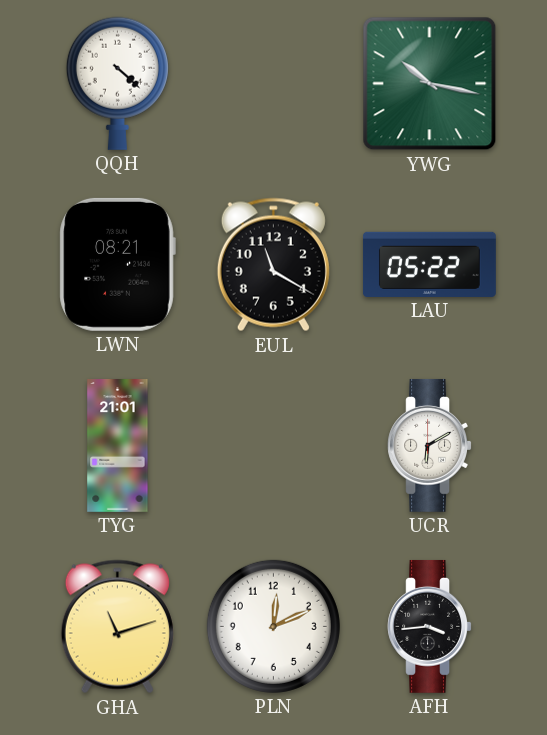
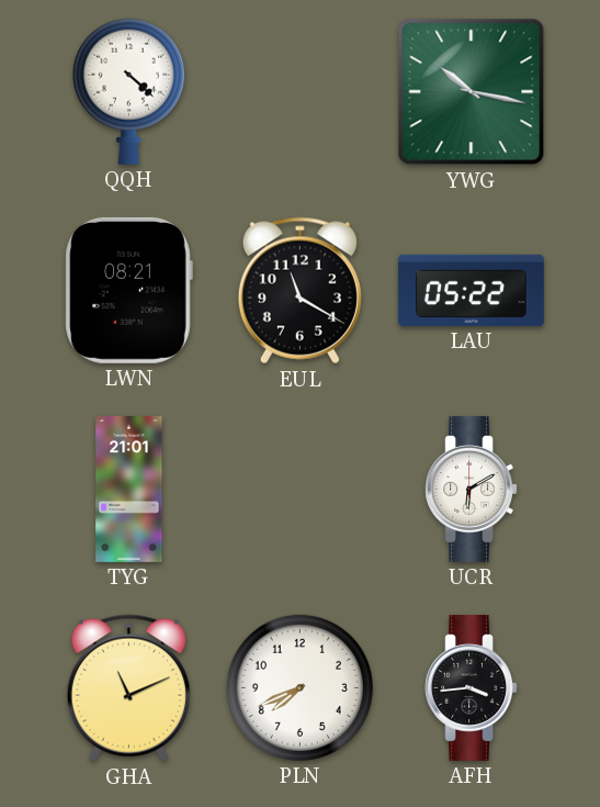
GHA: 11:12 -> 11:11 (128, 688)
PLN: 12:11 -> 7:41 (299, 687)
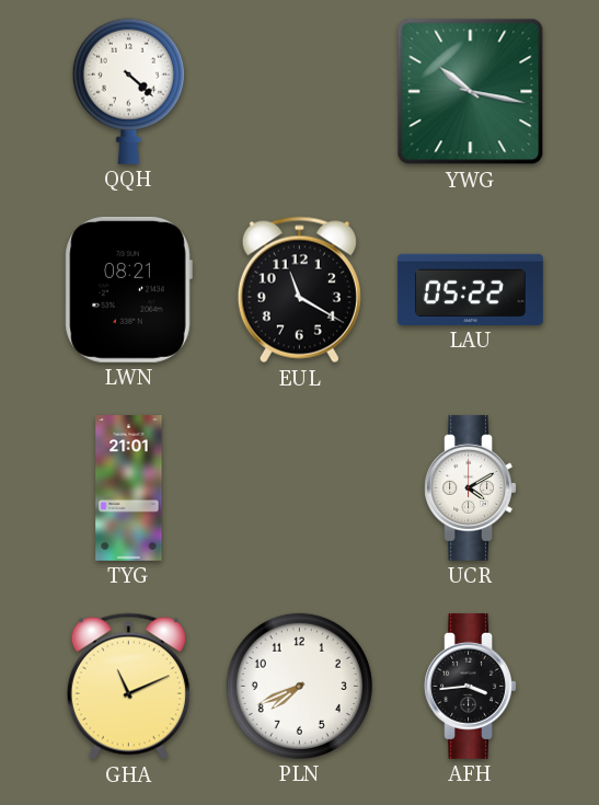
UCR: 6:10 -> 4:10 (470, 487)
